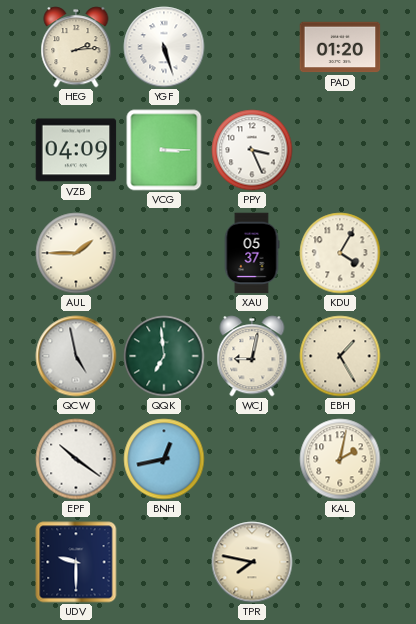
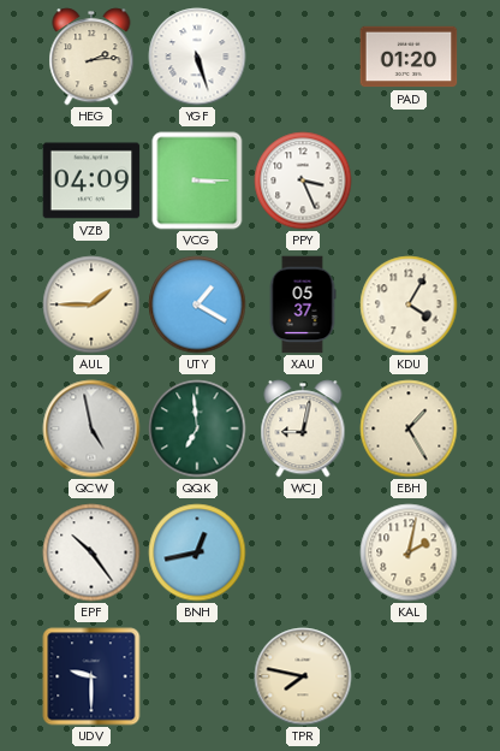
UTY: none -> 1:20 (197, 304)
EPF: 10:21 -> 10:24 (91, 552)
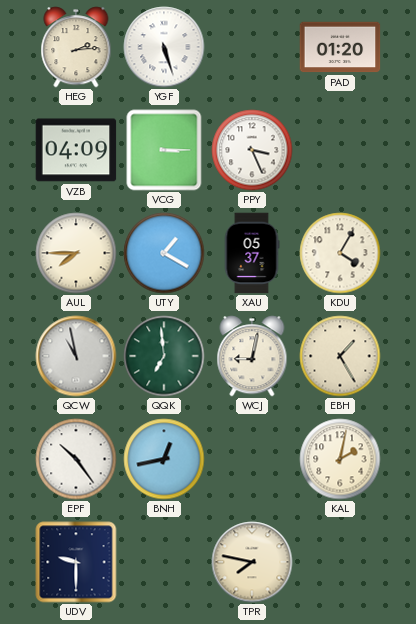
AUL: 1:45 -> 7:45 (76, 253)
QCW: 4:58 -> 10:58 (76, 356)
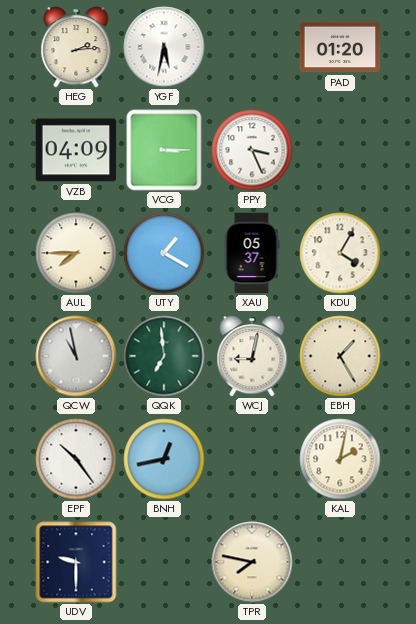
YGF: 5:27 -> 5:32 (164, 47)
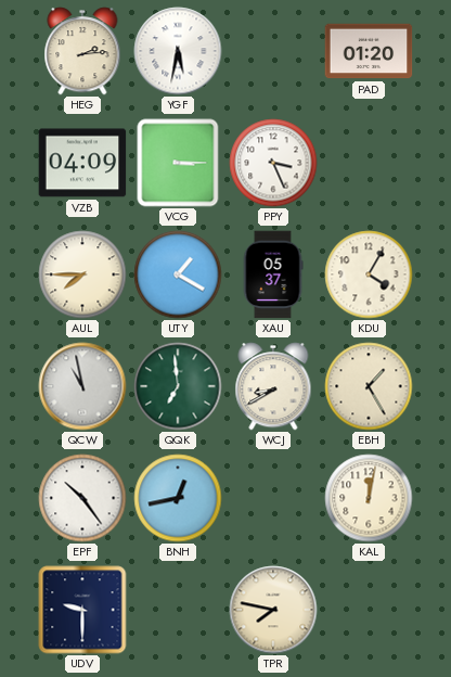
WCJ: 9:02 -> 8:40 (273, 386)
KAL: 2:02 -> 12:02 (369, 498)
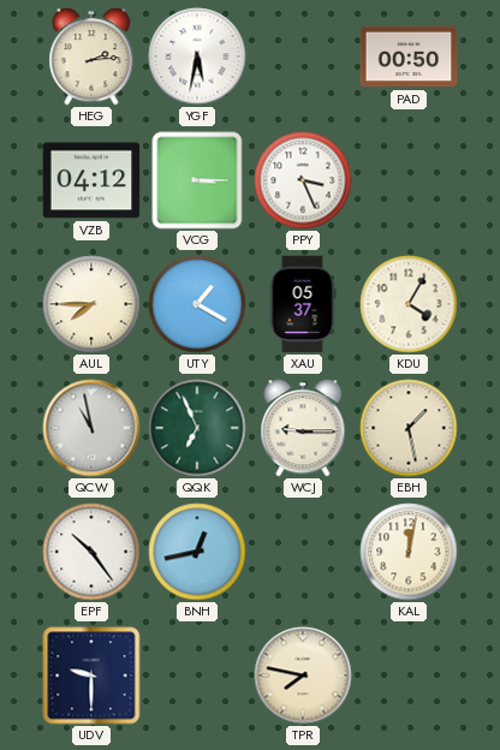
PAD: 01:20 -> 00:50 (409, 56)
VZB: 04:09 -> 04:12 (91, 180)
QQK: 6:59 -> 6:56 (197, 428)
WCJ: 8:40 -> 9:15 (303, 428)
EBH: 1:25 -> 1:28 (409, 428)
